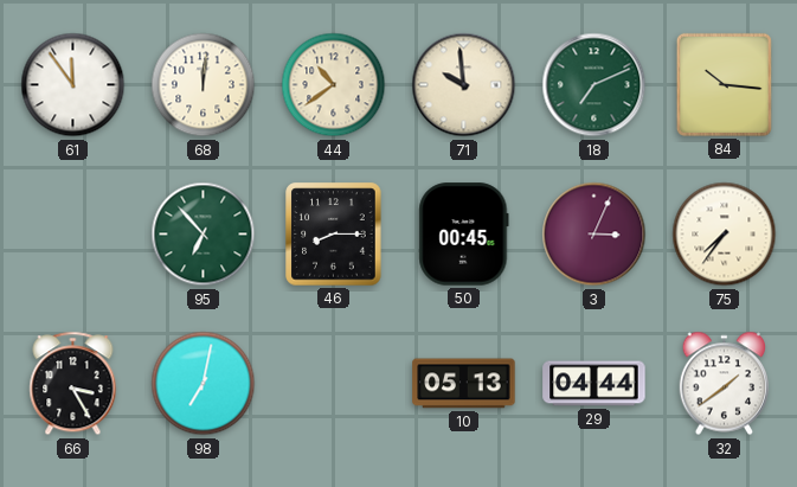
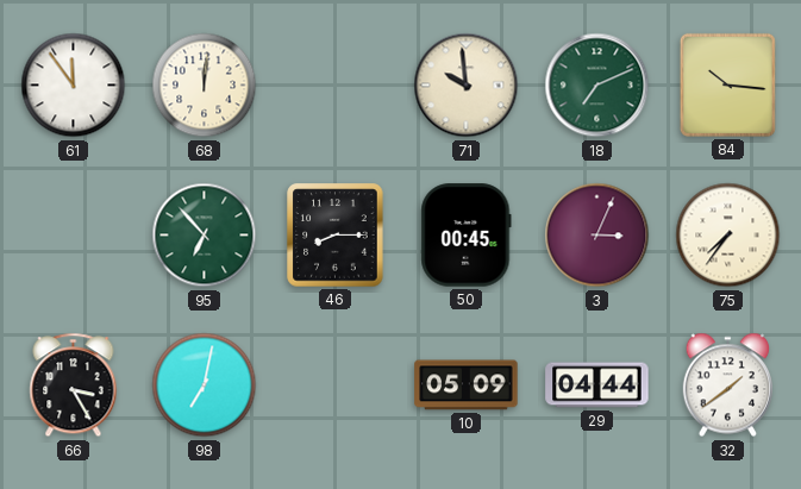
44: 10:39 -> none (334, 85)
10: 05:13 -> 05:09 (467, 385)
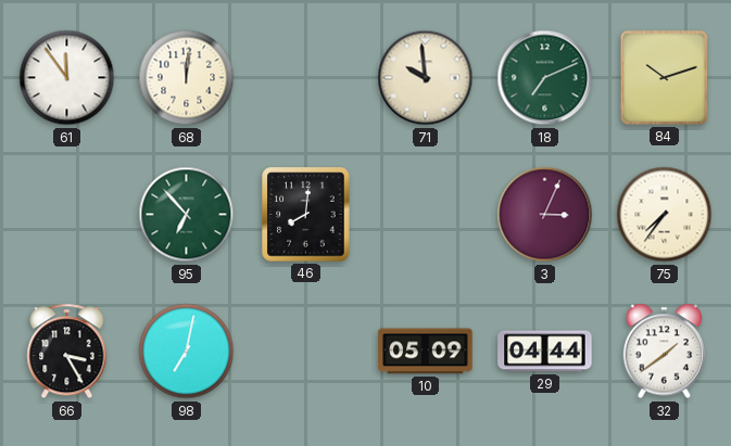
84: 10:16 -> 10:12 (664, 77)
46: 8:15 -> 8:01 (306, 215)
50: 00:45 -> none (467, 236)
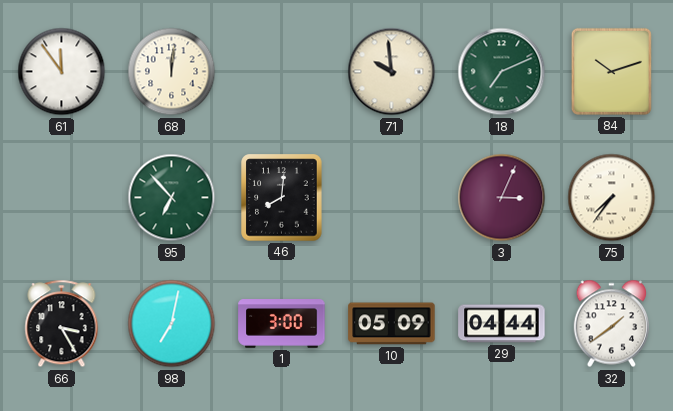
1: none -> 3:00 (282, 324)
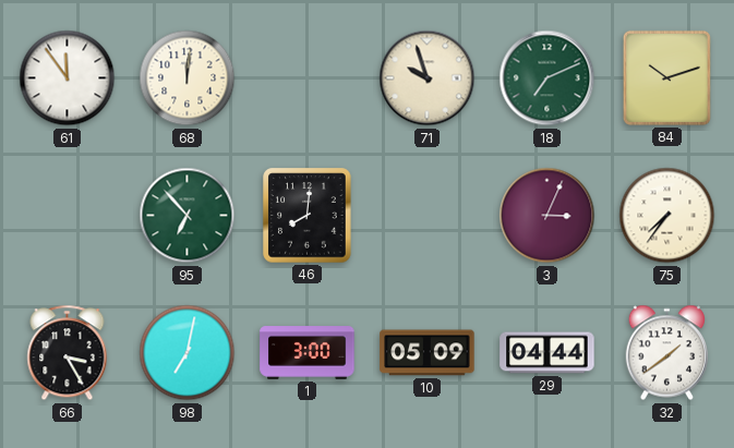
71: 9:59 -> 9:57 (428, 78)
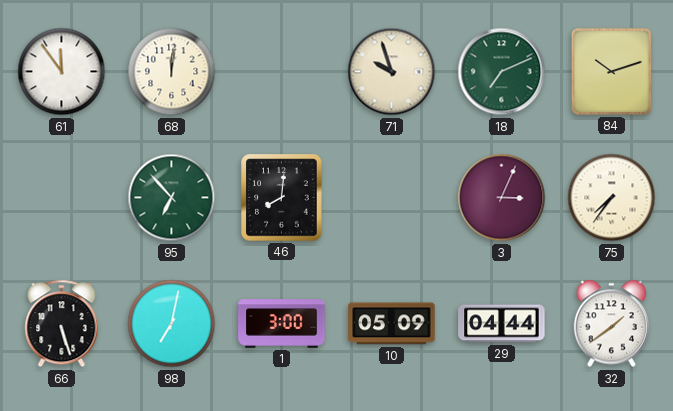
66: 3:25 -> 5:27 (62, 324)
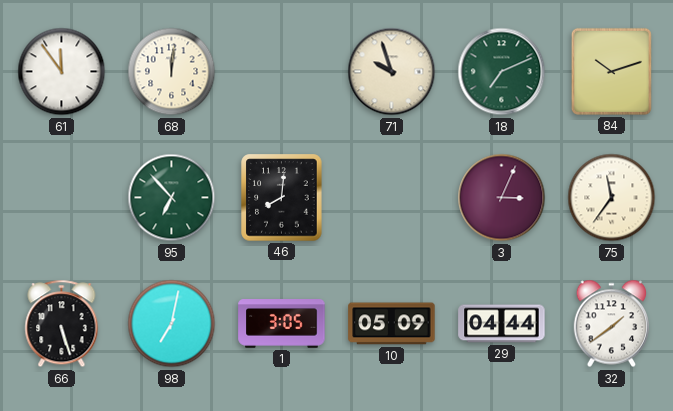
75: 7:36 -> 11:36 (612, 198)
1: 3:00 -> 3:05 (282, 324)
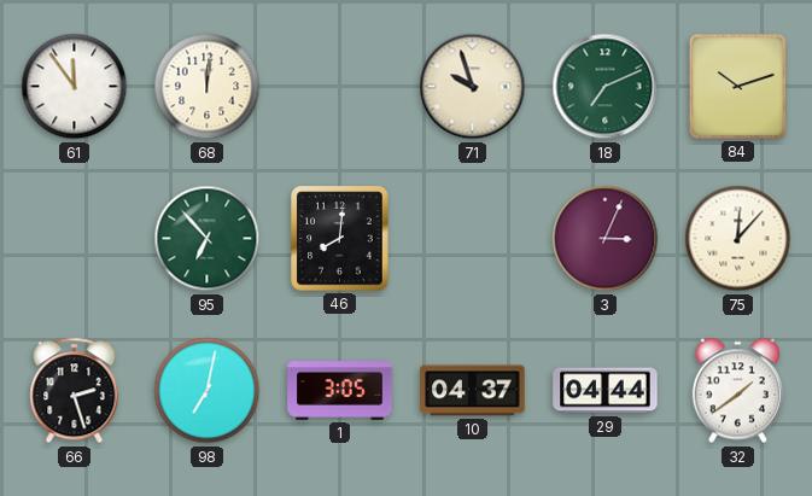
75: 11:36 -> 12:07 (738, 239)
66: 5:27 -> 2:27 (75, 391)
10: 05:09 -> 04:37 (473, 391)
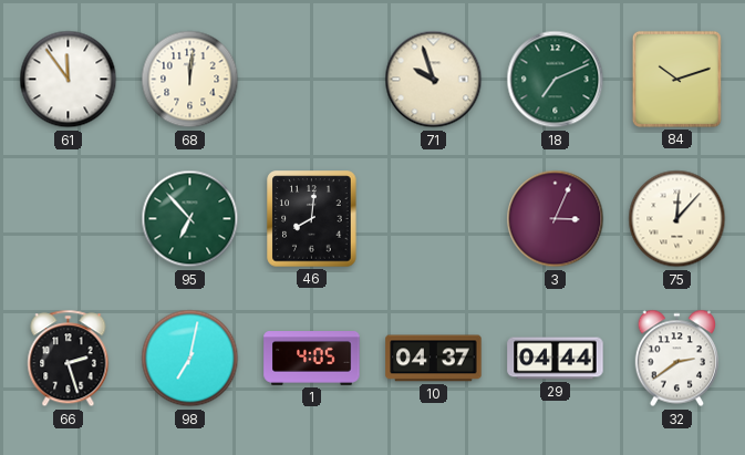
1: 3:05 -> 4:05 (312, 359)
32: 1:39 -> 2:39 (676, 359)
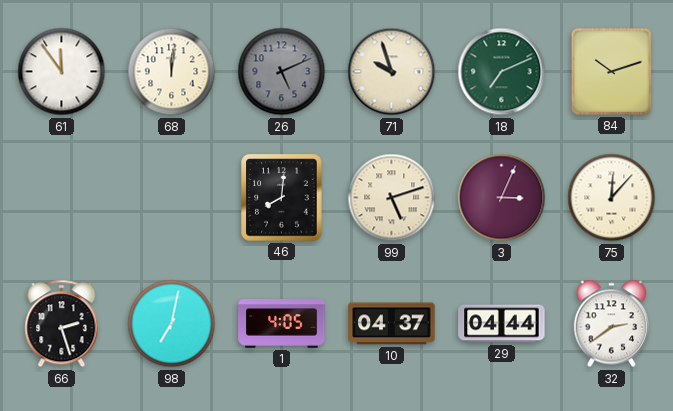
26: none -> 5:11 (282, 72)
95: 6:53 -> none (190, 219)
99: none -> 5:12 (392, 198)
